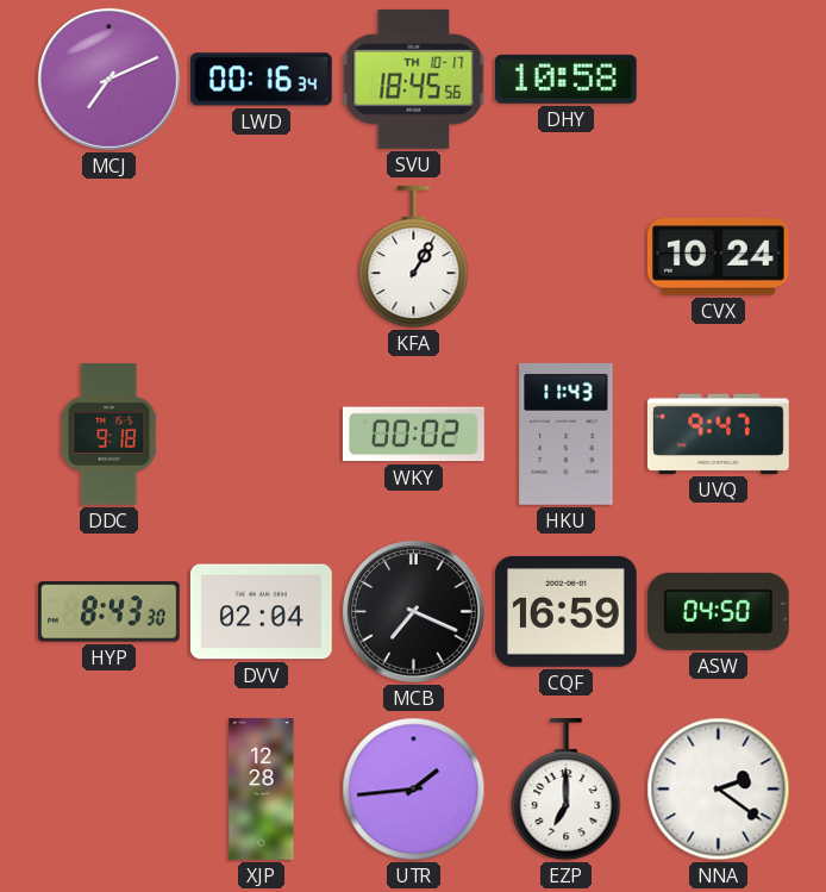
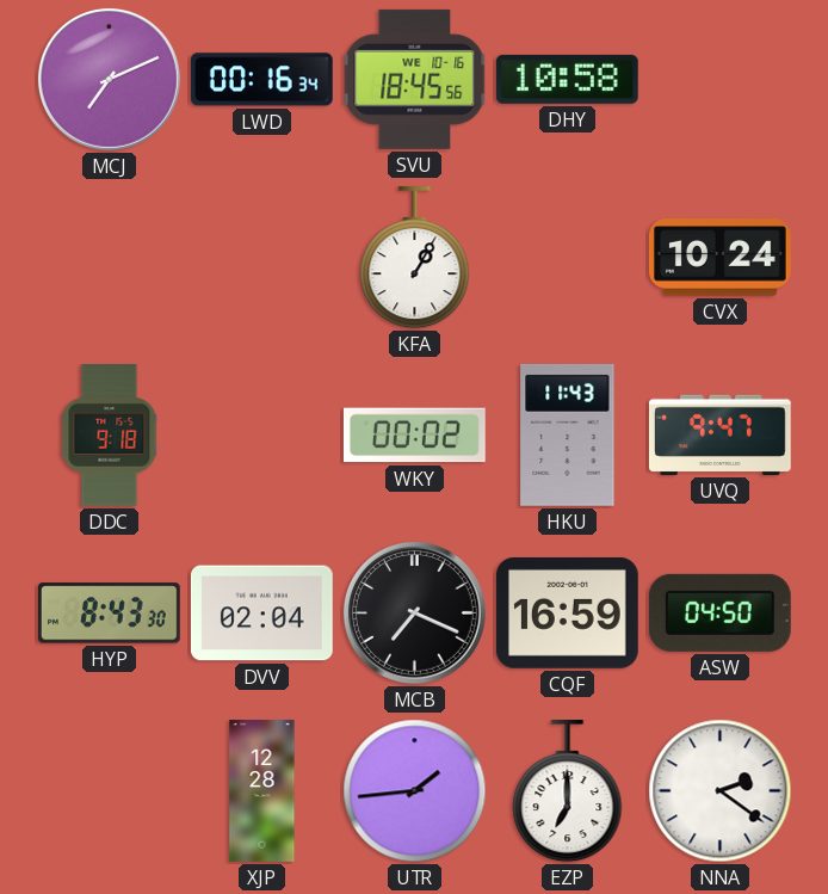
SVU date: TH 10-17 -> WE 10-16 (415, 79)
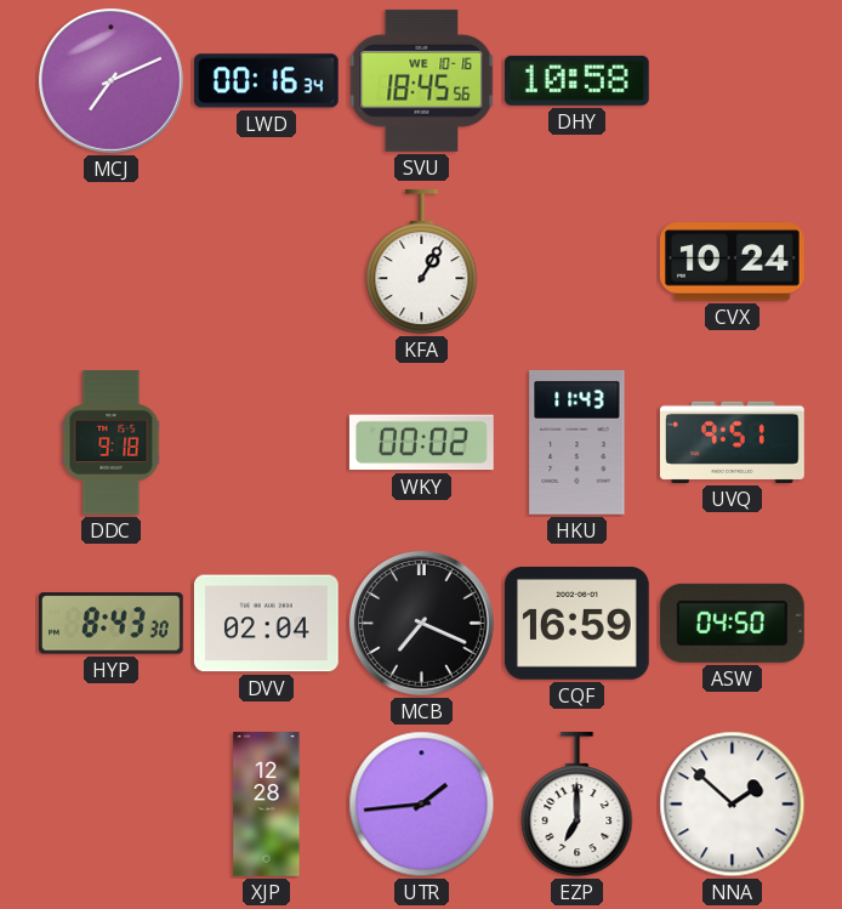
UVQ: 9:47 -> 9:51 (733, 442)
NNA: 2:21 -> 1:52 (733, 805)
